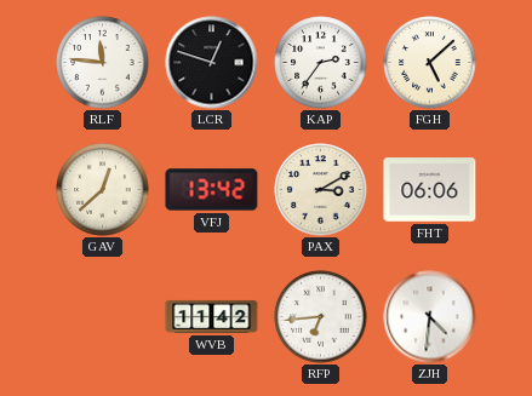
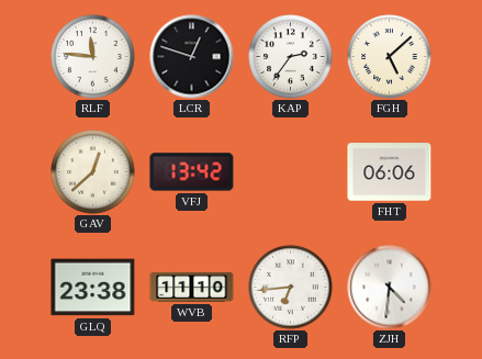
PAX: 3:10 -> none (321, 190)
GLQ: none -> 23:38 (93, 288)
WVB: 11:42 -> 11:10 (192, 287)
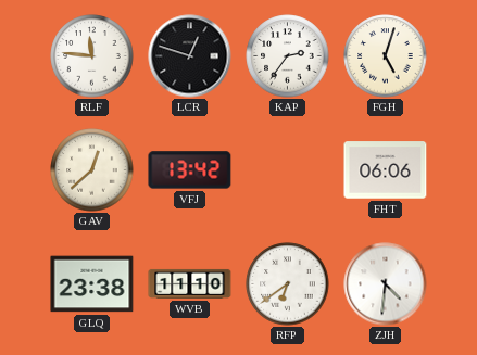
FGH: 5:08 -> 5:03 (386, 56)
RFP: 6:44 -> 6:39 (288, 284)
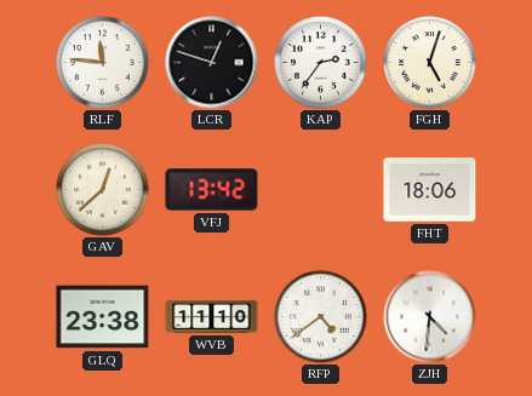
FHT: 06:06 -> 18:06 (430, 190)
RFP: 6:39 -> 4:39 (321, 317)
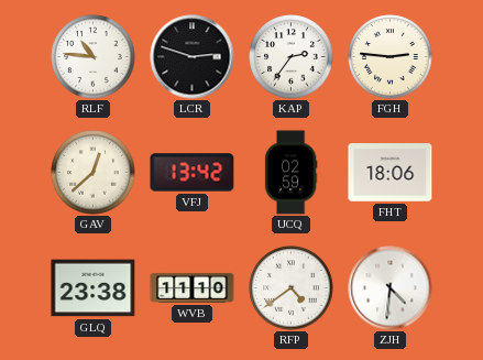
RLF: 11:46 -> 10:46 (94, 57)
LCR: 12:48 -> 2:48 (193, 57)
FGH: 5:03 -> 2:46 (391, 57)
UCQ: none -> 02:59 (290, 173)
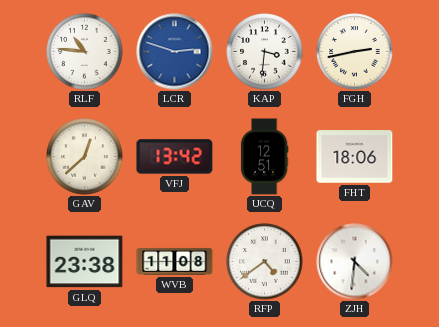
LCR dial: black -> blue (175, 52)
KAP: 2:36 -> 3:31 (265, 52)
FGH: 2:46 -> 2:43 (355, 52)
UCQ: 02:59 -> 12:51 (264, 157)
WVB: 11:10 -> 11:08 (175, 261)
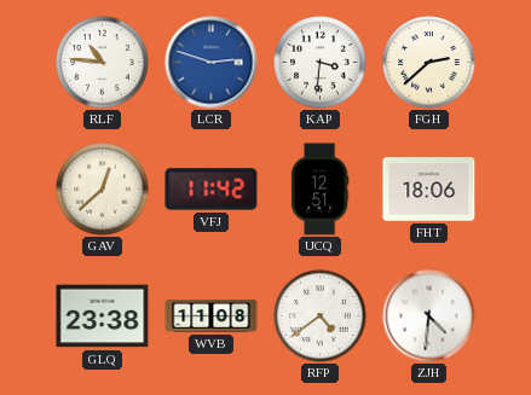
FGH: 2:43 -> 2:38 (429, 63)
VFJ: 13:42 -> 11:42 (212, 190)
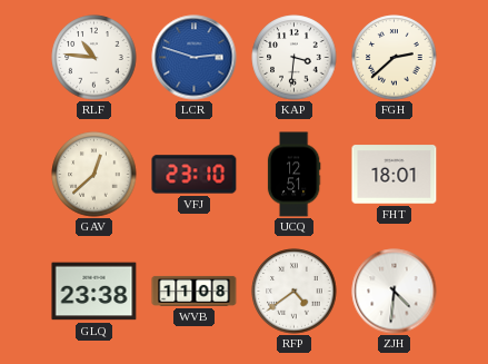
VFJ: 11:42 -> 23:10 (195, 175)
FHT: 18:06 -> 18:01 (395, 175)
